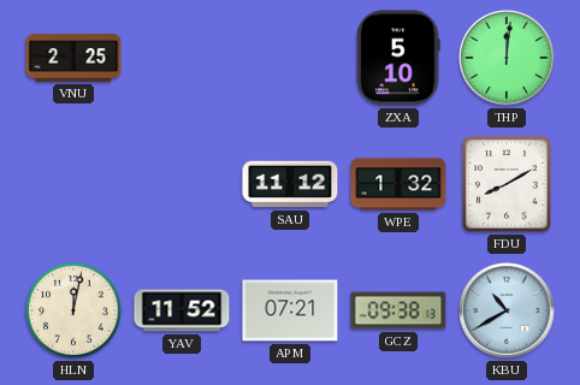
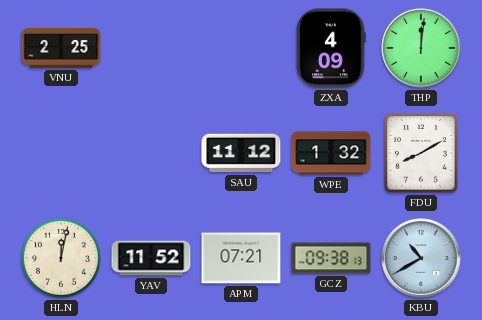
ZXA: 5:10 -> 4:09 (331, 48)
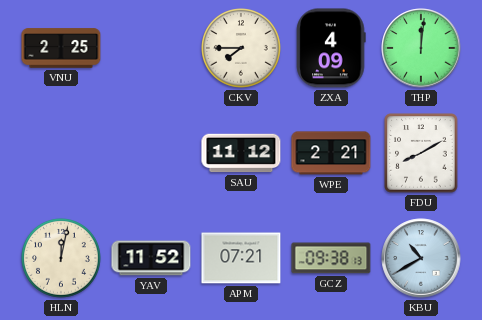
CKV: none -> 7:45 (242, 49)
WPE: 1:32 -> 2:21 (331, 153)
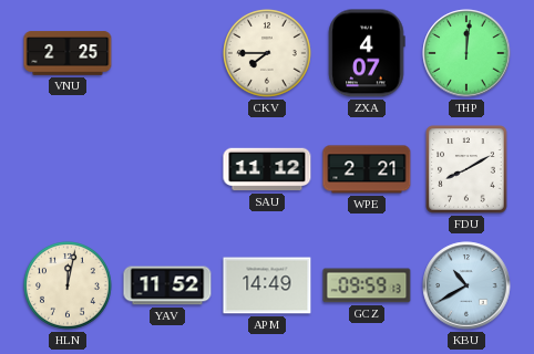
ZXA: 4:09 -> 4:07 (367, 53)
APM: 07:21 -> 14:49 (267, 285)
GCZ: 09:38 -> 09:59 (367, 285)
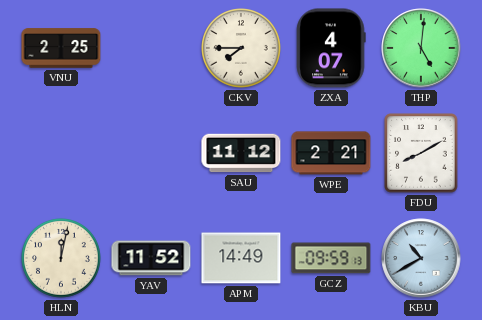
THP: 12:01 -> 5:01 (421, 48)
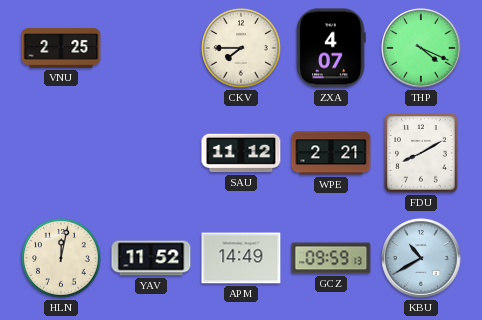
THP: 5:01 -> 4:19 (421, 48)
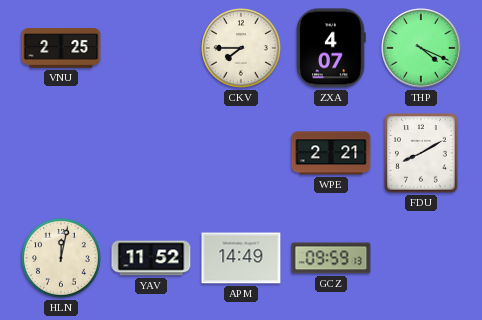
SAU: 11:12 -> none (241, 153)
KBU: 10:40 -> none (421, 258)
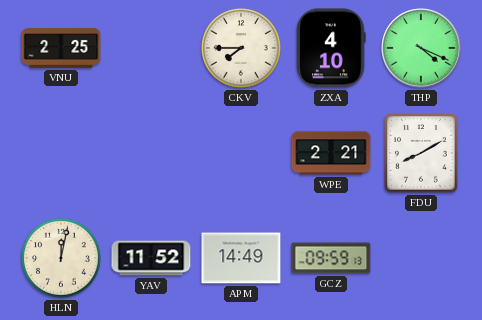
ZXA: 4:07 -> 4:10 (331, 48)
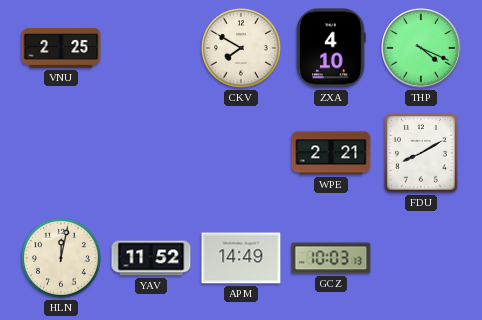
CKV: 7:45 -> 7:50 (242, 49)
GCZ: 09:59 -> 10:03 (331, 258)
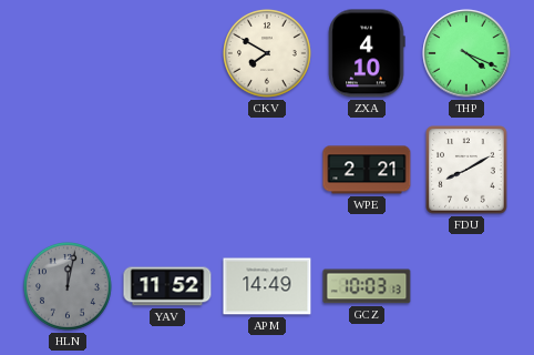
VNU: 2:25 -> none (61, 48)
HLN dial: cream -> grey (69, 287)
